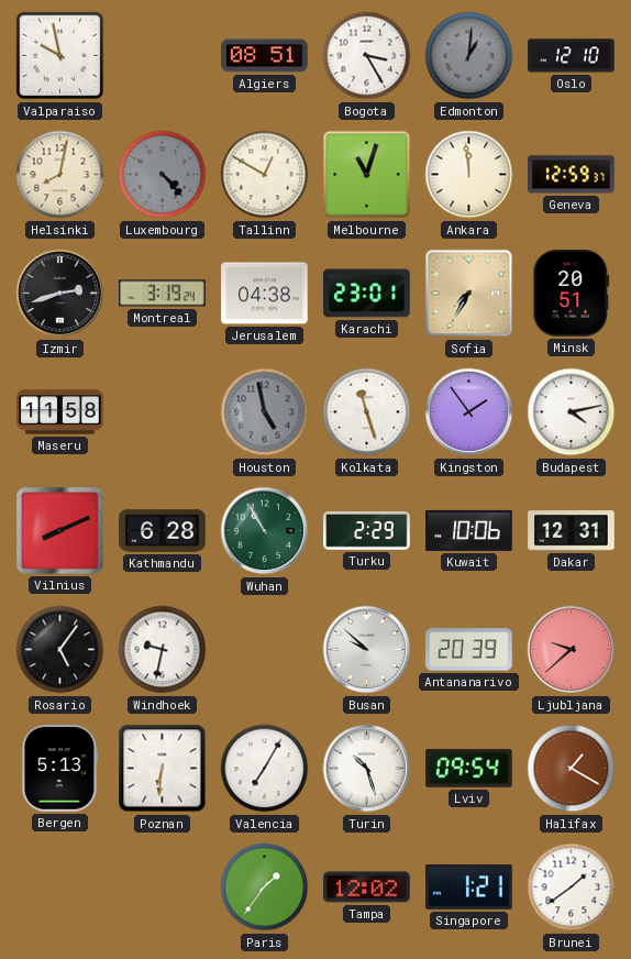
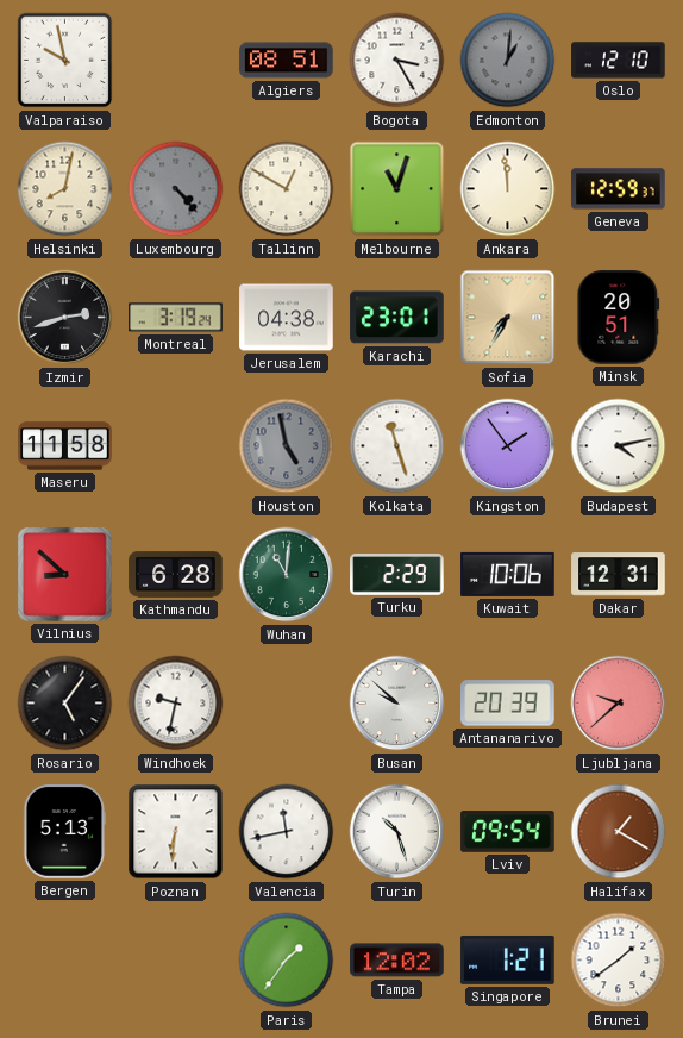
Vilnius: 8:11 -> 8:52 (65, 575)
Wuhan: 10:55 -> 11:01 (287, 575)
Valencia: 7:05 -> 11:43 (287, 832)
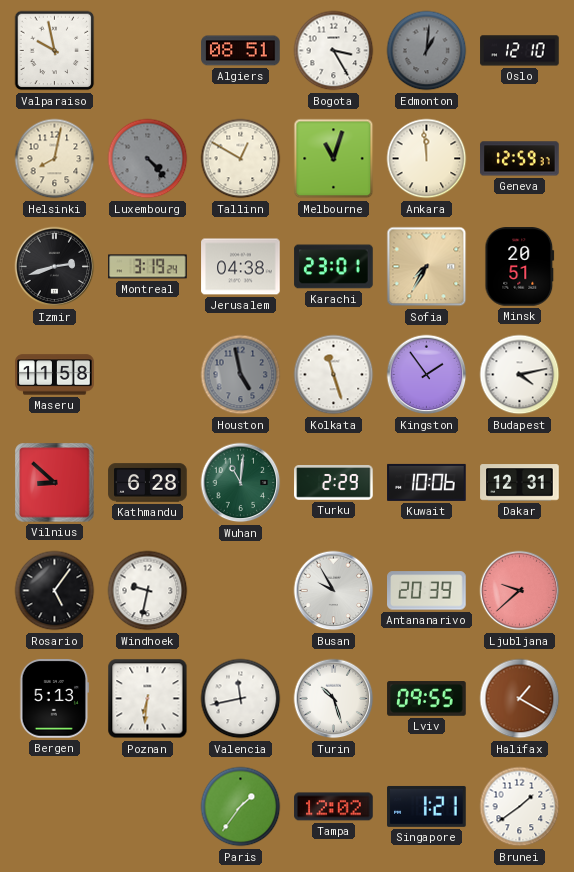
Busan: 9:52 -> 9:55 (334, 591)
Lviv: 09:54 -> 09:55 (427, 699)
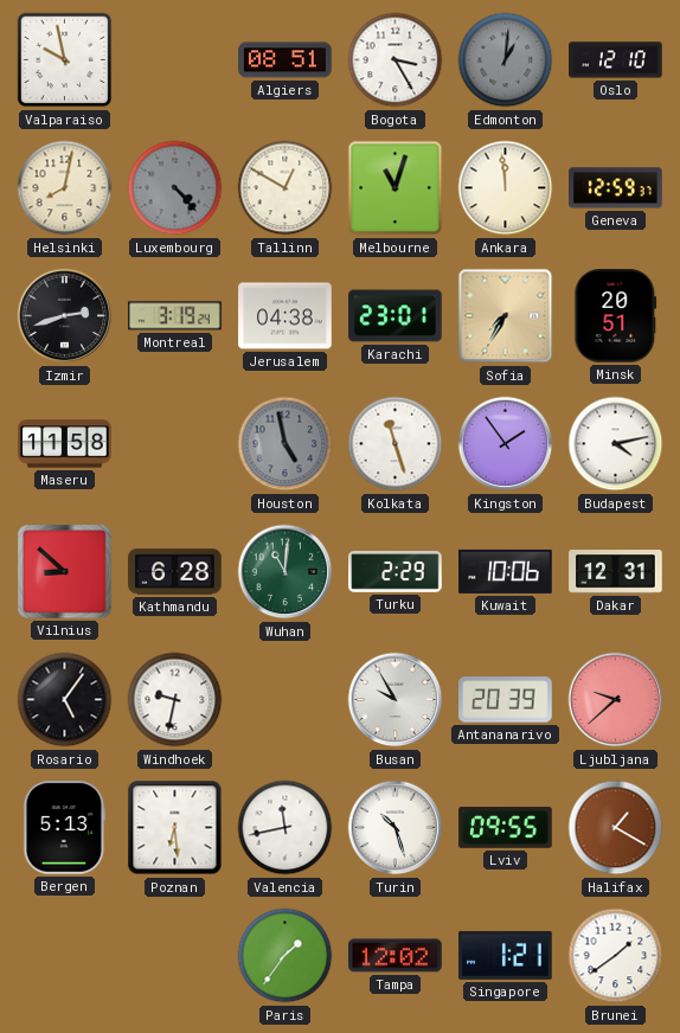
Poznan: 6:31 -> 6:29 (175, 828)
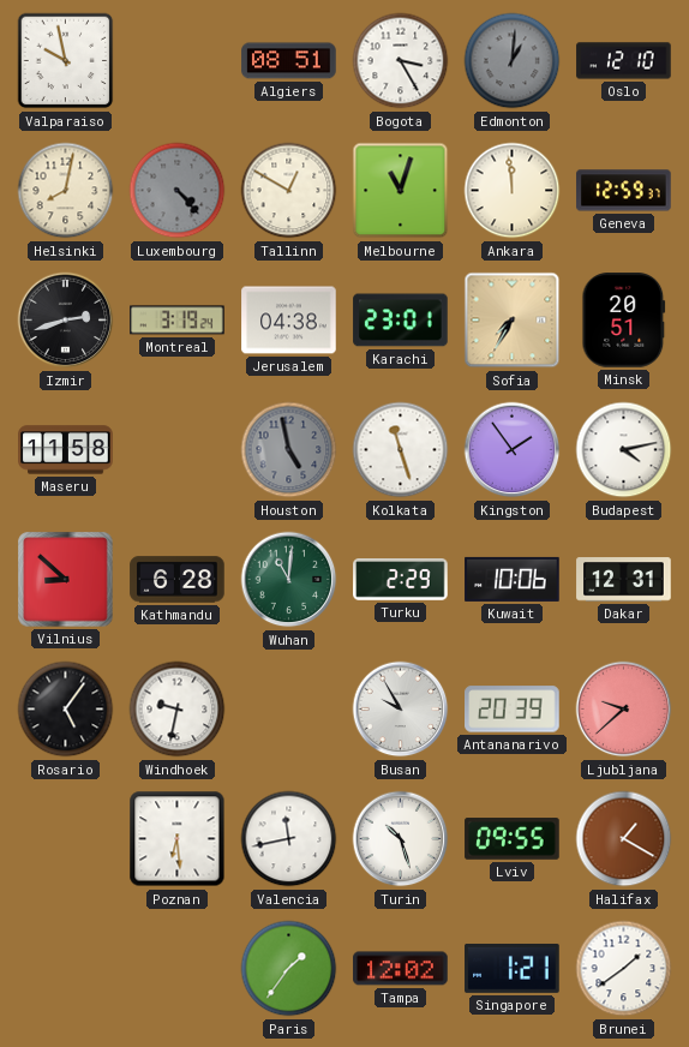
Bergen: 5:13 -> none (65, 828)
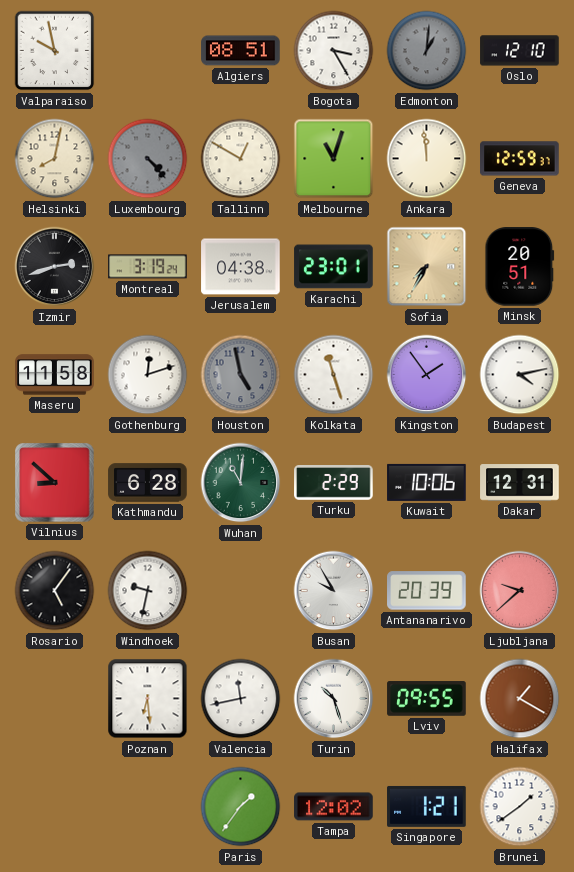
Gothenburg: none -> 12:12 (148, 375)
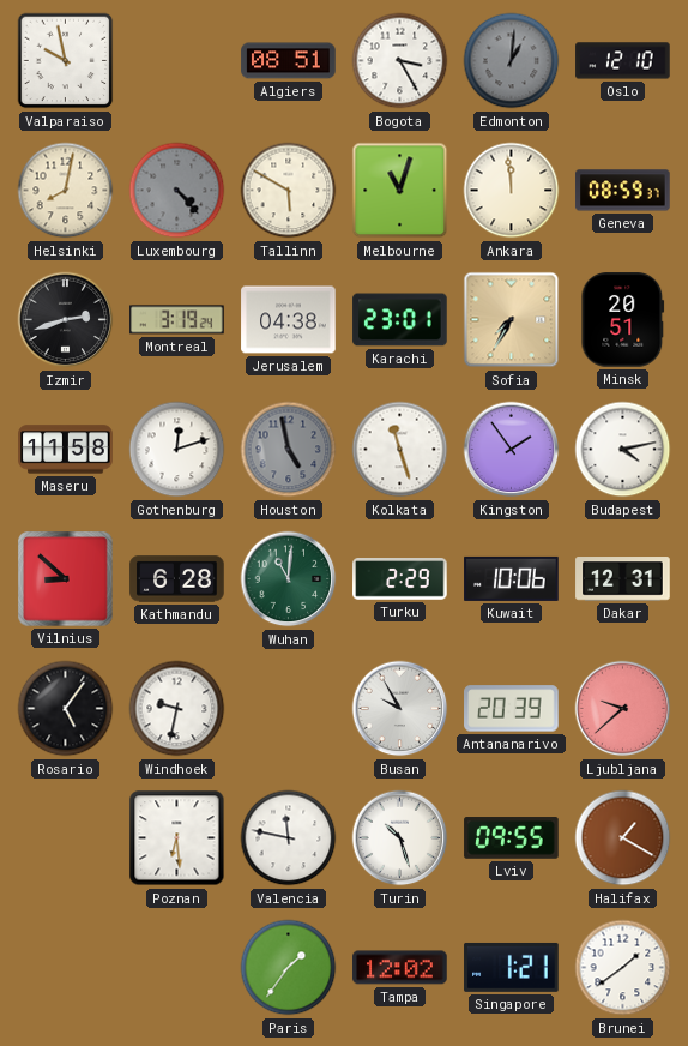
Tallinn: 12:50 -> 5:50 (289, 191)
Geneva: 12:59 -> 08:59 (623, 191)
Valencia: 11:43 -> 11:47 (289, 838)
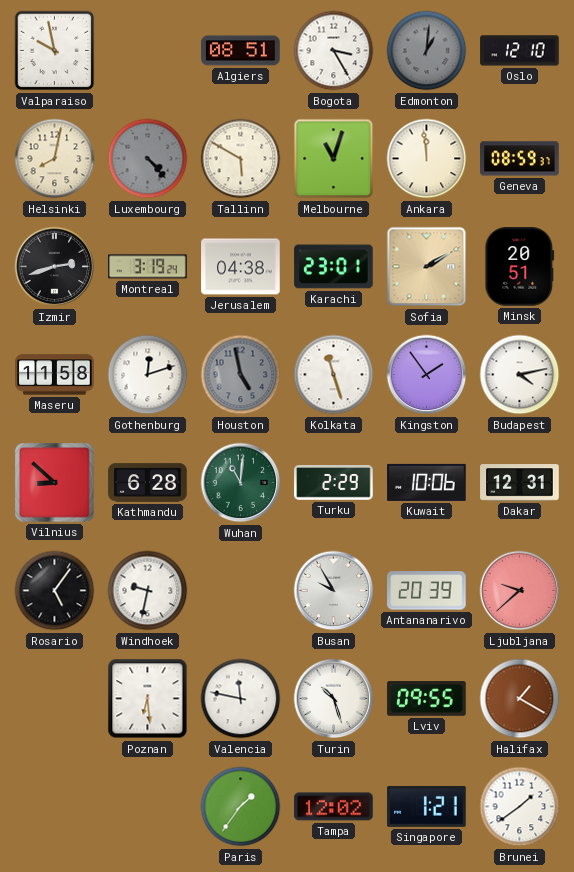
Sofia: 7:35 -> 2:10 (427, 267)
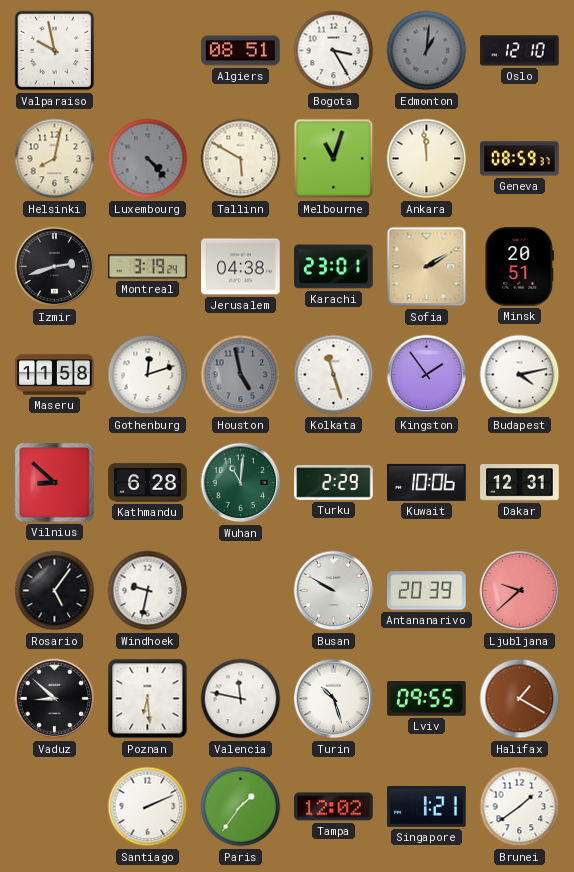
Busan: 9:55 -> 9:50 (334, 591)
Vaduz: none -> 8:52 (55, 699)
Santiago: none -> 2:11 (148, 807)
